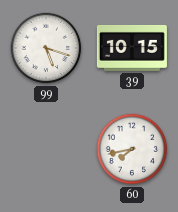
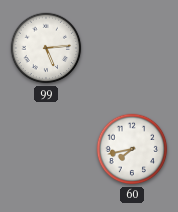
99: 5:18 -> 5:14 (46, 48)
39: 10:15 -> none (132, 48)
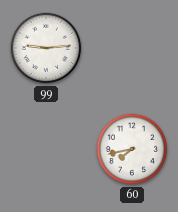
99: 5:14 -> 9:14 (46, 48)
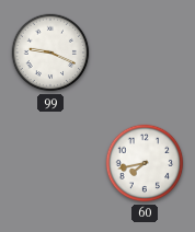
99: 9:14 -> 9:19 (50, 53)
